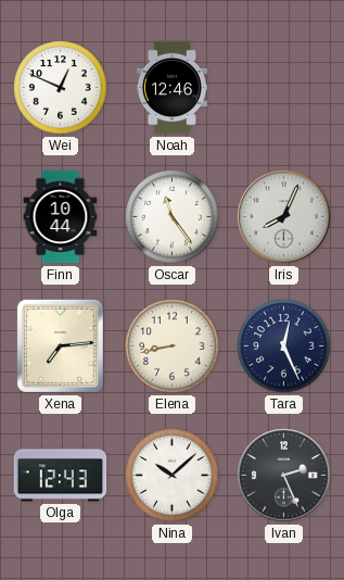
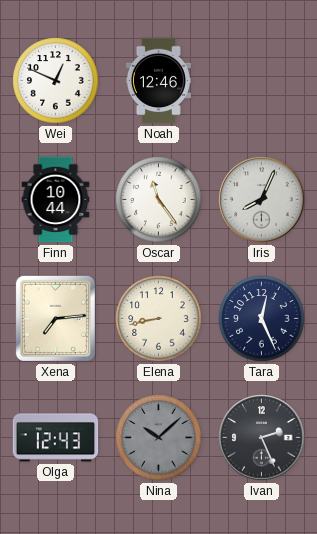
Nina dial: white -> grey (159, 438)
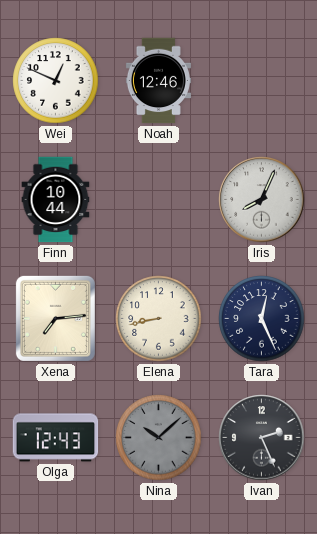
Oscar: 11:24 -> none (159, 200)
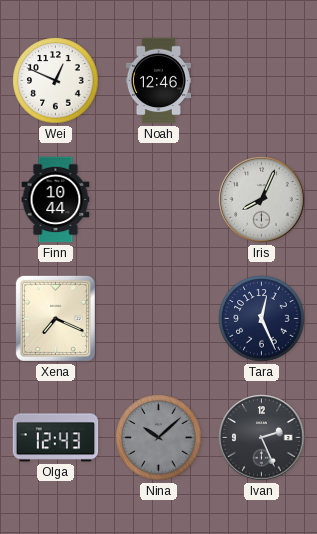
Xena: 7:14 -> 7:19 (55, 318)
Elena: 8:43 -> none (159, 319)
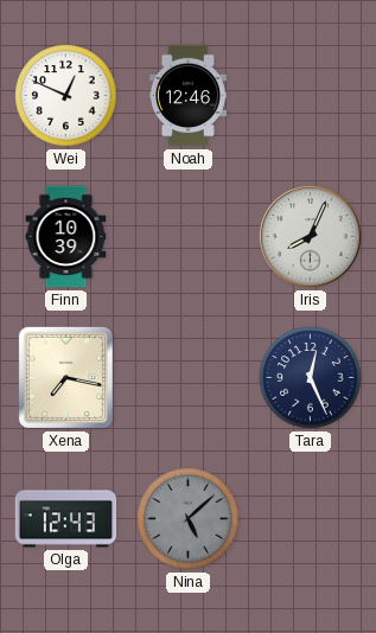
Finn: 10:44 -> 10:39 (66, 237)
Xena: 7:19 -> 7:17 (65, 377)
Nina: 10:08 -> 5:08 (189, 519)
Ivan: 2:26 -> none (262, 438)
